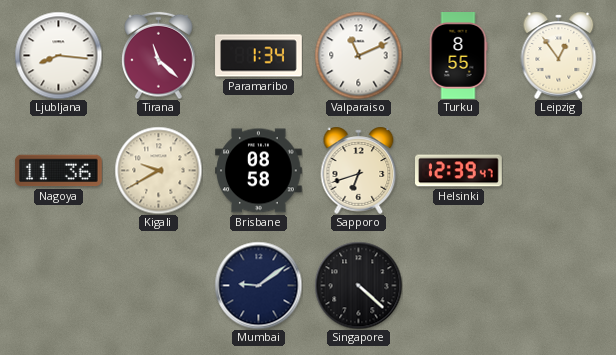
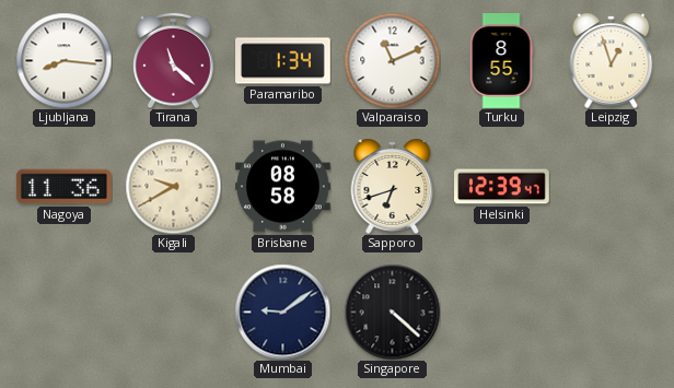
Leipzig: 12:54 -> 12:57 (612, 60)
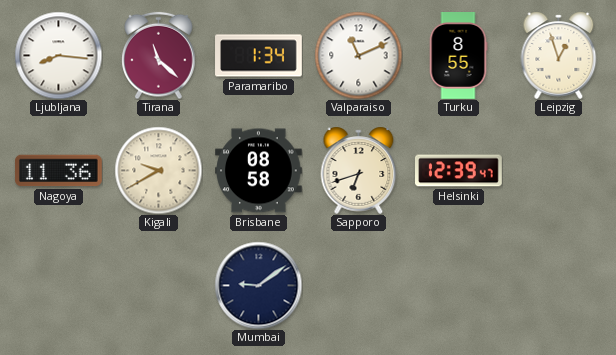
Singapore: 4:22 -> none (392, 311)
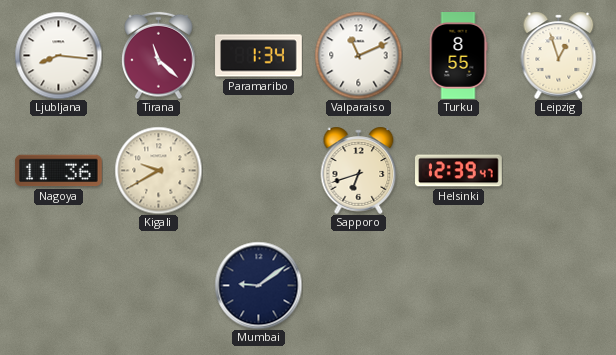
Brisbane: 08:58 -> none (259, 171)
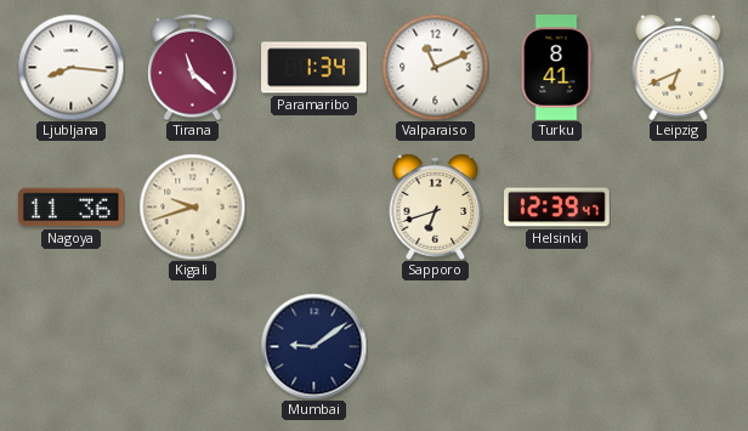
Turku: 8:55 -> 8:41 (556, 68)
Leipzig: 12:57 -> 6:41 (679, 67)
Kigali: 9:40 -> 9:42 (192, 206)
